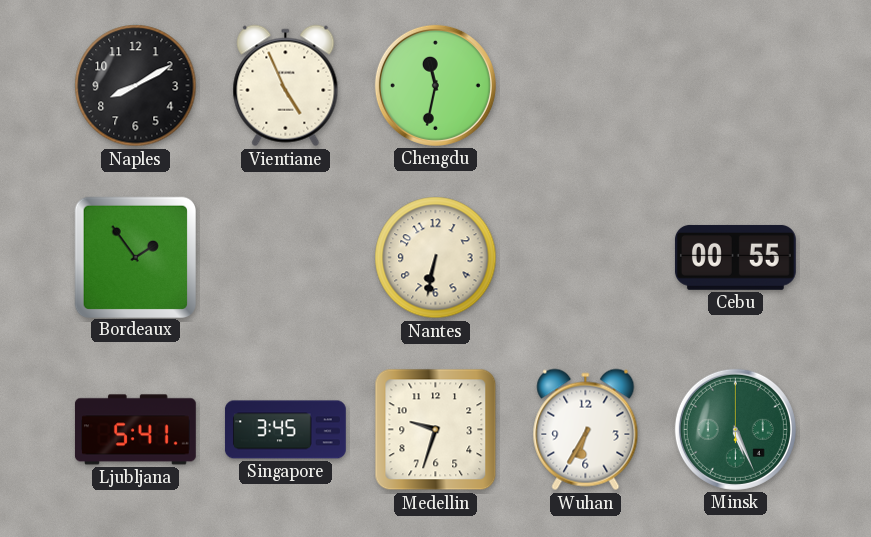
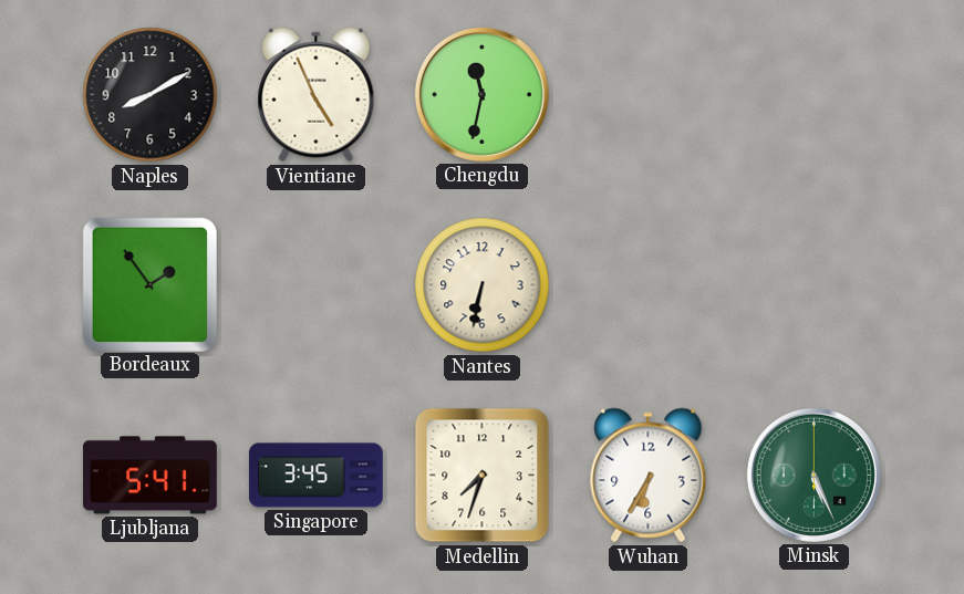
Cebu: 00:55 -> none (735, 257)
Medellin: 9:33 -> 7:33 (483, 476)
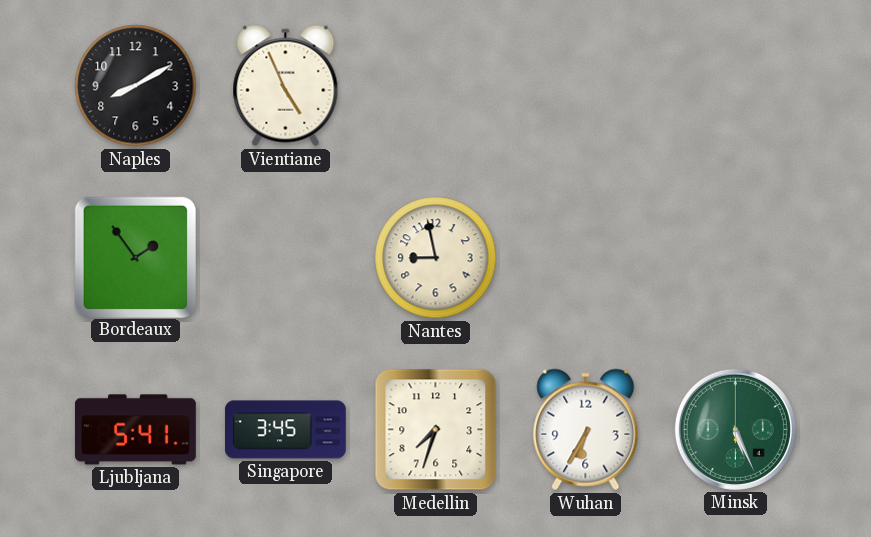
Chengdu: 11:32 -> none (481, 94)
Nantes: 6:32 -> 8:58 (436, 258)
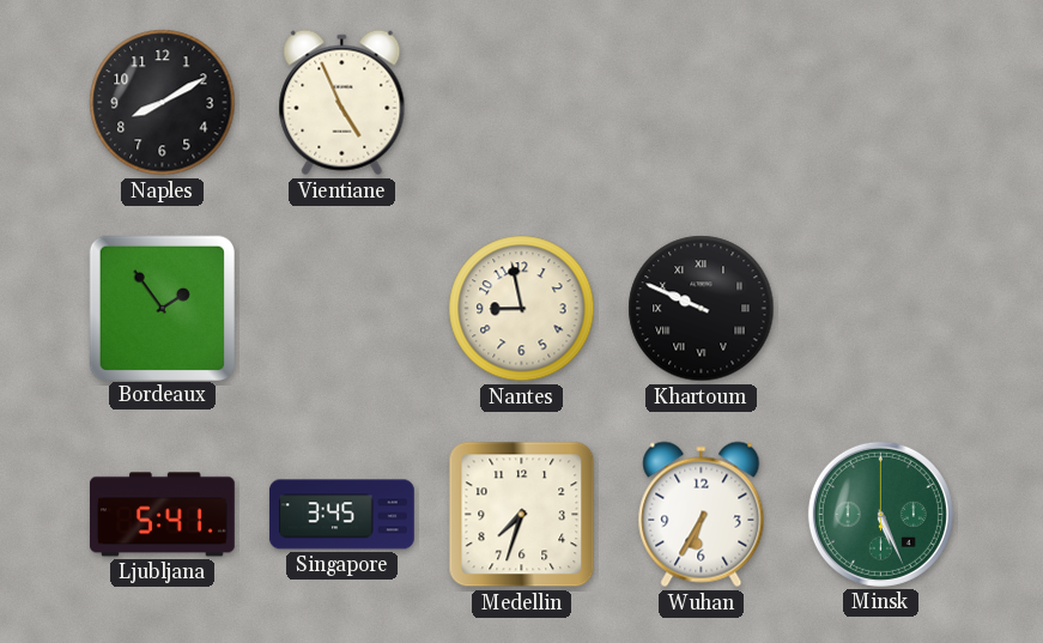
Khartoum: none -> 9:49 (702, 309)
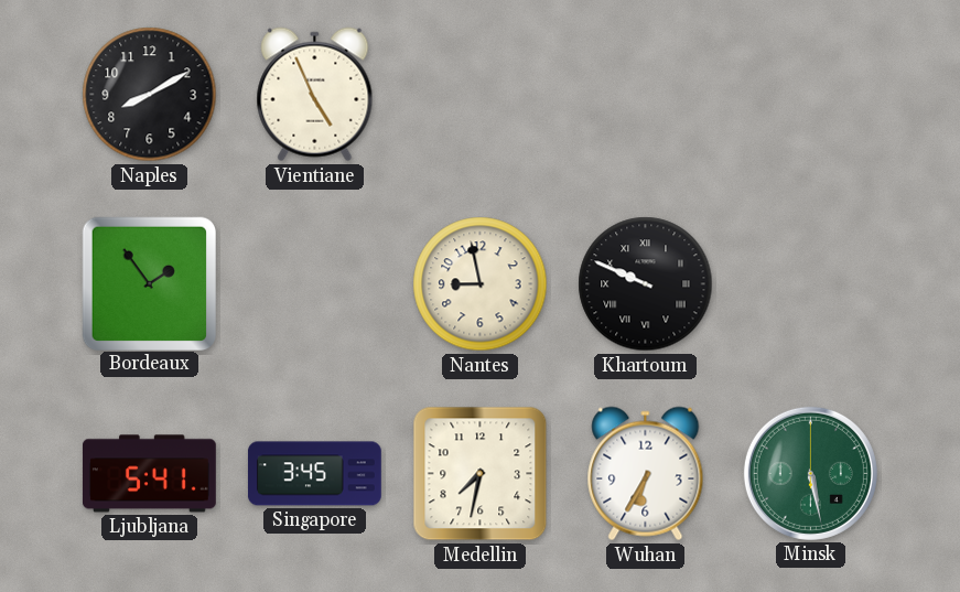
Medellin: 7:33 -> 7:32 (481, 474)
Minsk: 5:26 -> 5:28 (810, 473)
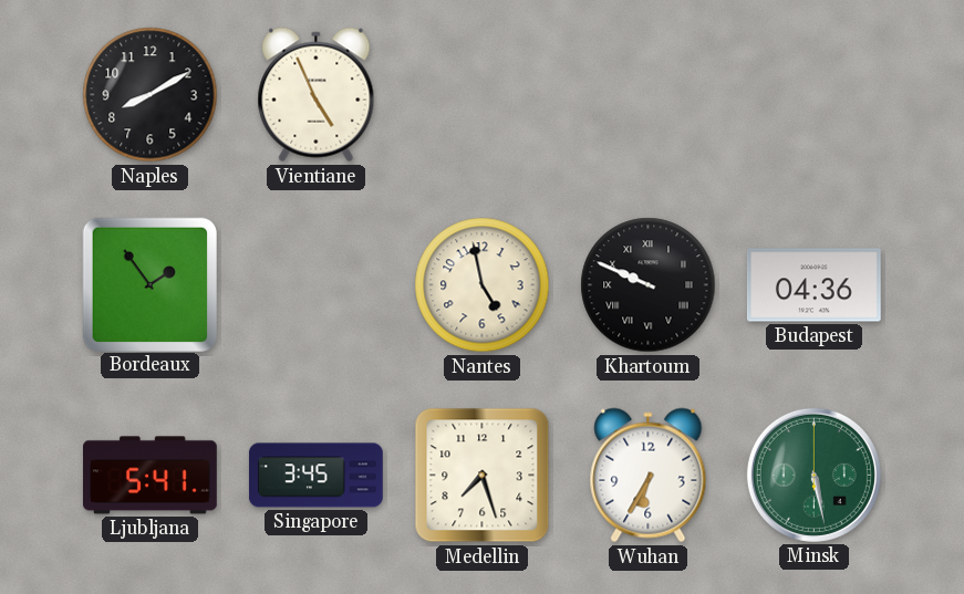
Nantes: 8:58 -> 4:58 (483, 285)
Budapest: none -> 04:36 (813, 285)
Medellin: 7:32 -> 7:27 (483, 476)
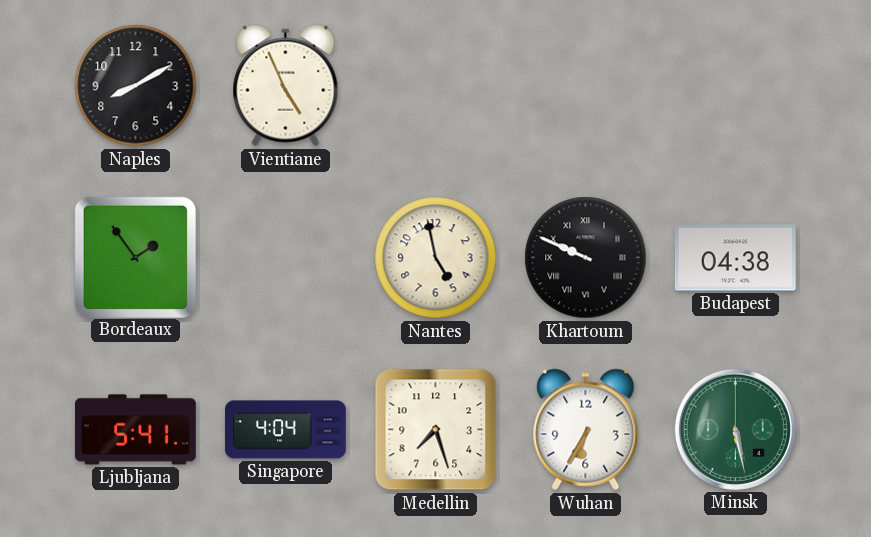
Budapest: 04:36 -> 04:38 (735, 258)
Singapore: 3:45 -> 4:04 (285, 430)
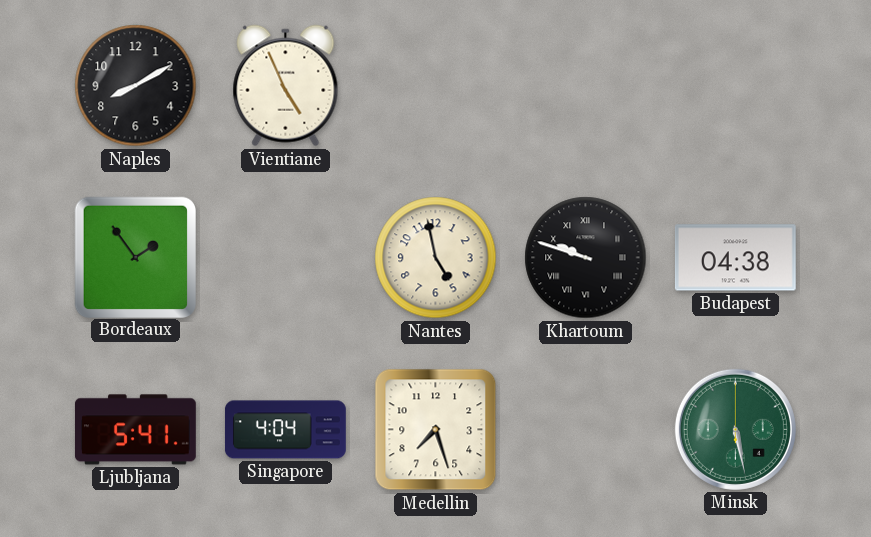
Khartoum: 9:49 -> 9:48 (586, 258)
Wuhan: 6:35 -> none (586, 430)
